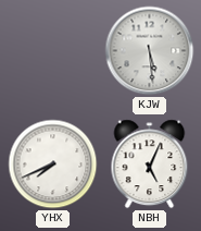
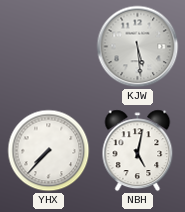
YHX: 7:41 -> 7:37 (49, 151)
NBH: 5:04 -> 5:02 (138, 151)
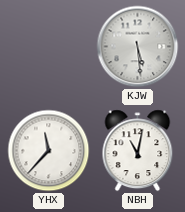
YHX: 7:37 -> 11:37 (49, 151)
NBH: 5:02 -> 11:02 (138, 151)
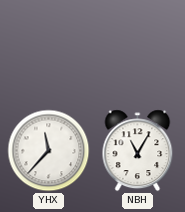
KJW: 5:29 -> none (138, 47)
NBH: 11:02 -> 11:05 (138, 151)
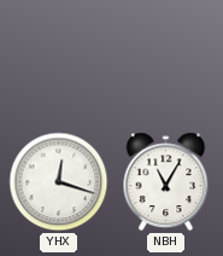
YHX: 11:37 -> 12:18 (59, 182)
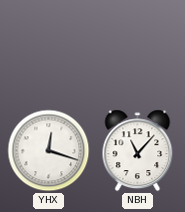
NBH: 11:05 -> 11:07 (138, 151)
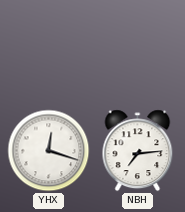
NBH: 11:07 -> 7:14 (138, 151)
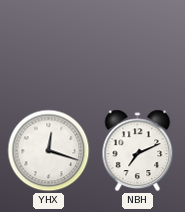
NBH: 7:14 -> 7:11 (138, 151)
